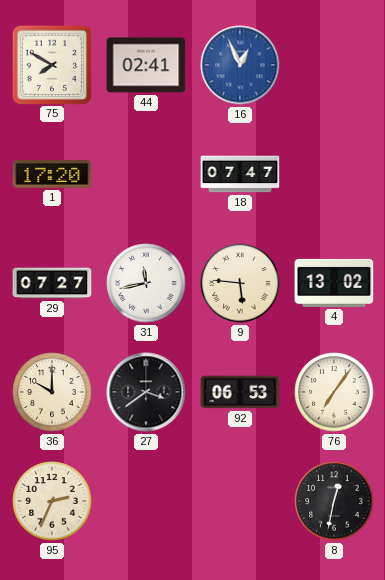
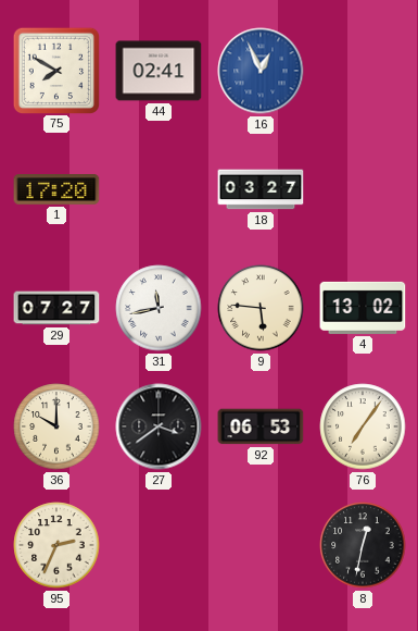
18: 07:47 -> 03:27 (261, 189)
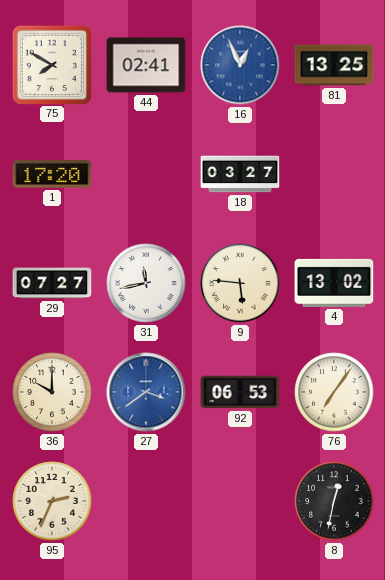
81: none -> 13:25 (334, 65)
27 dial: black -> blue (146, 392)
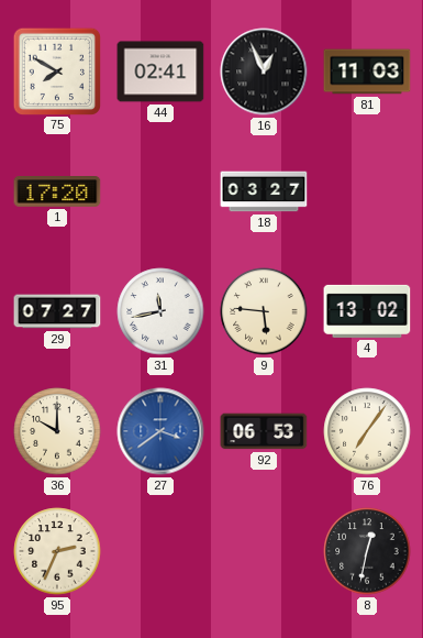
16 dial: blue -> black (264, 71)
81: 13:25 -> 11:03 (367, 71)
